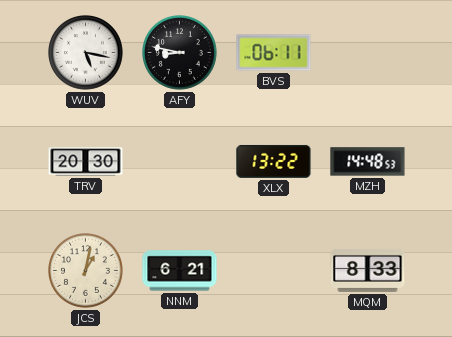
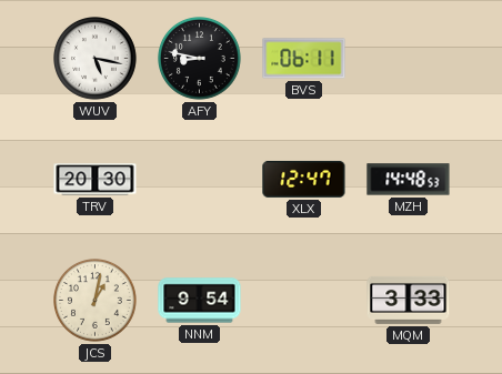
XLX: 13:22 -> 12:47 (304, 179)
NNM: 6:21 -> 9:54 (200, 301)
MQM: 8:33 -> 3:33 (409, 300)
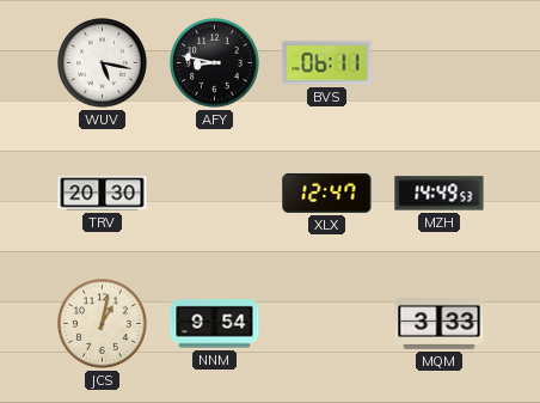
MZH: 14:48 -> 14:49 (440, 194)
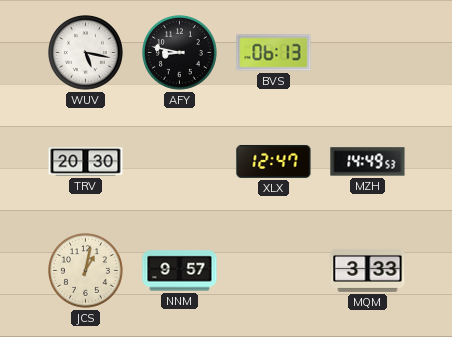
BVS: 06:11 -> 06:13 (274, 53)
NNM: 9:54 -> 9:57 (180, 271)
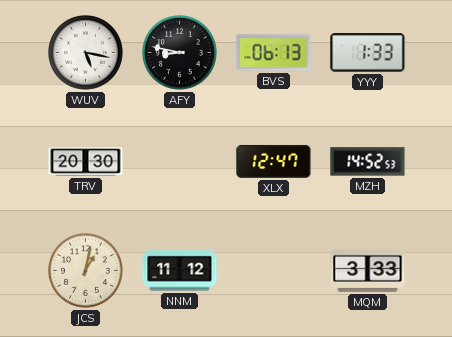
YYY: none -> 1:33 (368, 53)
MZH: 14:49 -> 14:52 (368, 162)
NNM: 9:57 -> 11:12 (180, 271)
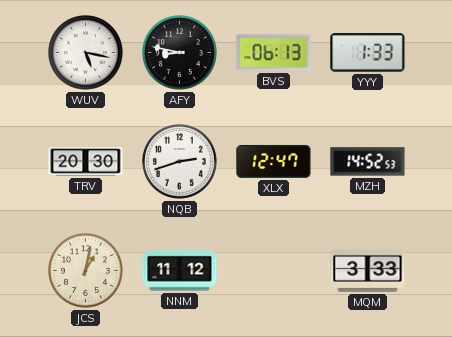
NQB: none -> 2:42 (180, 162)
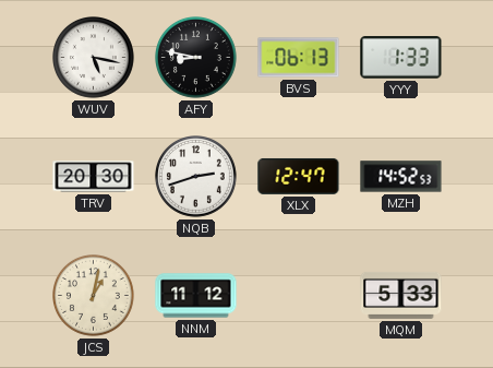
MQM: 3:33 -> 5:33 (401, 295)
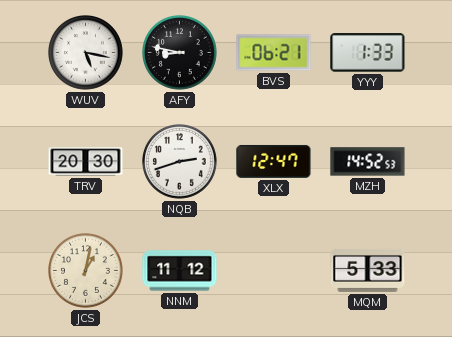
BVS: 06:13 -> 06:21 (274, 53)
